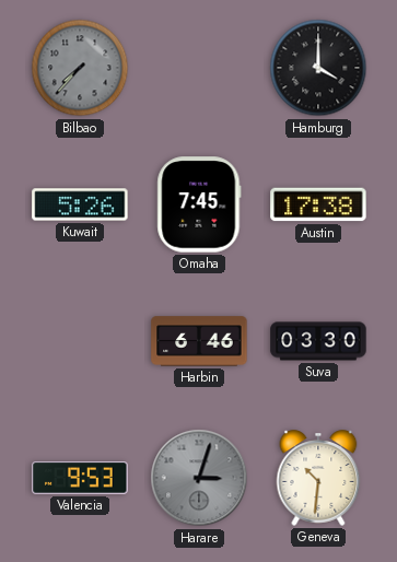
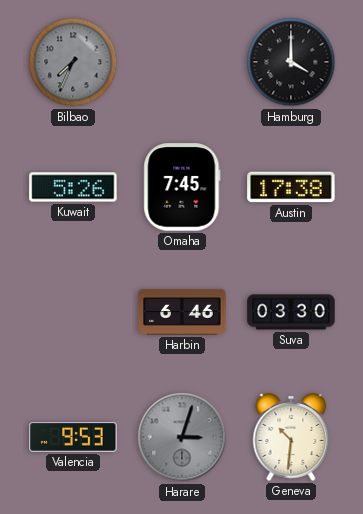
Bilbao: 7:37 -> 7:34 (73, 62)
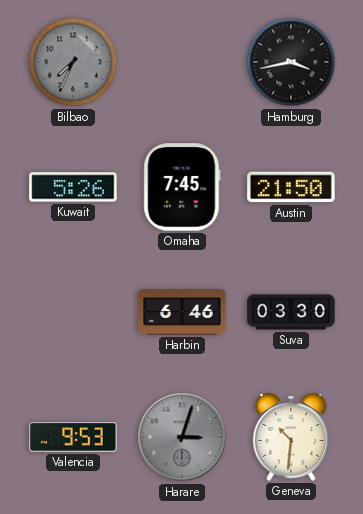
Hamburg: 4:00 -> 3:43 (291, 62)
Austin: 17:38 -> 21:50 (291, 187)
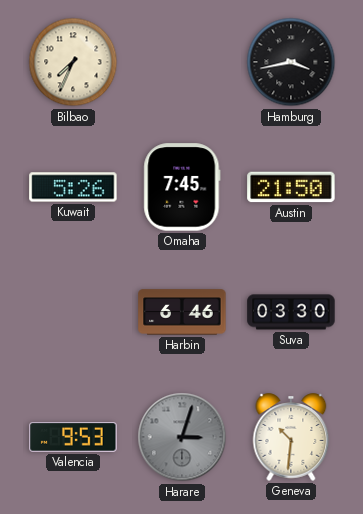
Bilbao dial: grey -> cream (73, 62)
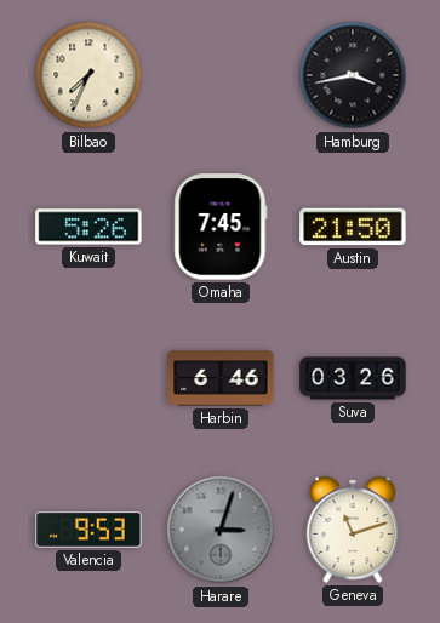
Suva: 03:30 -> 03:26 (353, 378)
Geneva: 10:31 -> 11:12 (353, 530)
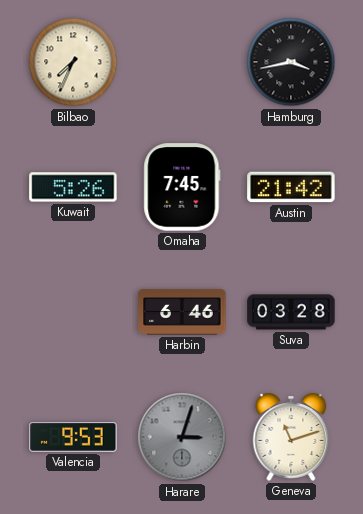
Austin: 21:50 -> 21:42 (291, 187)
Suva: 03:26 -> 03:28 (291, 312)
